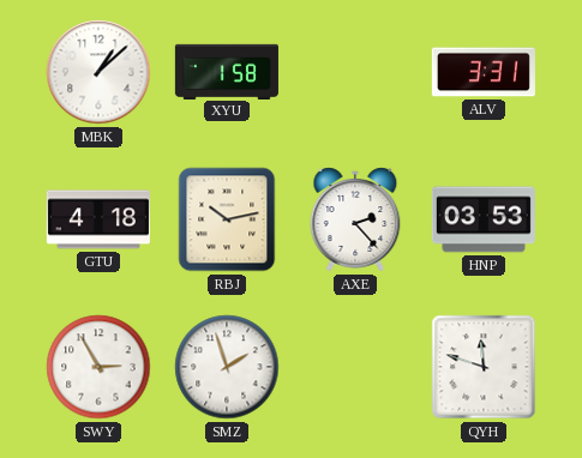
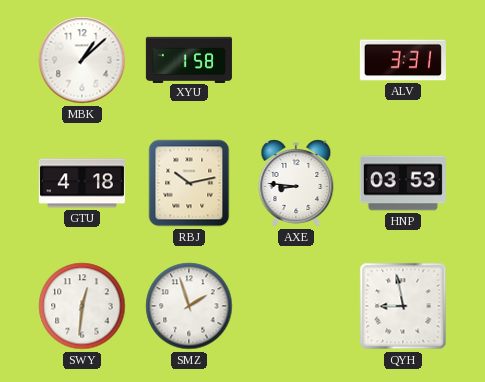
AXE: 2:23 -> 8:46 (296, 183)
SWY: 2:55 -> 12:31 (82, 306)
QYH: 11:48 -> 8:58 (403, 306)
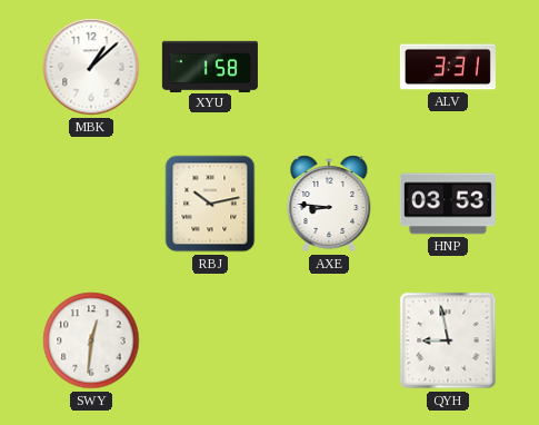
GTU: 4:18 -> none (82, 183)
SMZ: 1:57 -> none (189, 306)
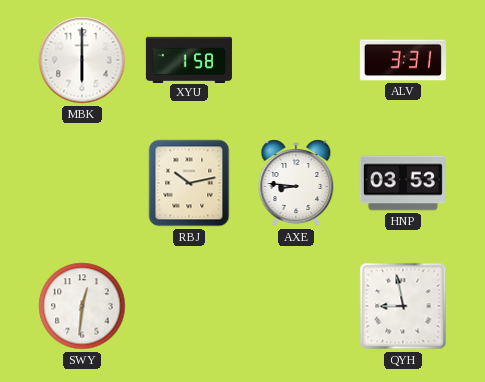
MBK: 1:08 -> 6:00 (82, 60)
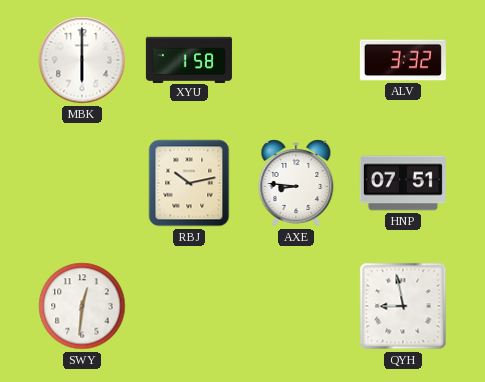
ALV: 3:31 -> 3:32 (403, 60)
HNP: 03:53 -> 07:51 (403, 183)
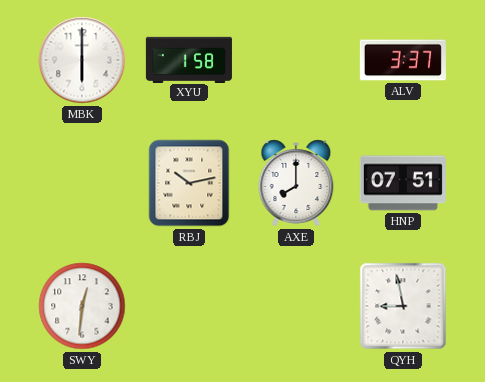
ALV: 3:32 -> 3:37 (403, 60)
AXE: 8:46 -> 8:00 (296, 183)
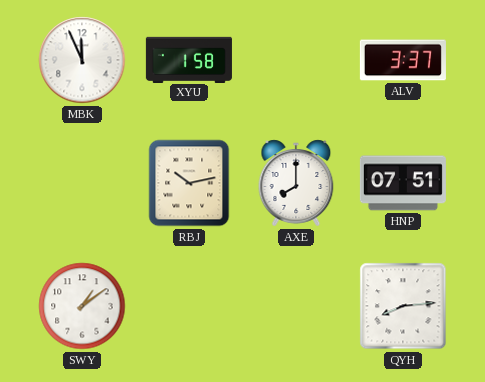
MBK: 6:00 -> 11:56 (82, 60)
SWY: 12:31 -> 1:09 (82, 306)
QYH: 8:58 -> 8:14 (403, 306)
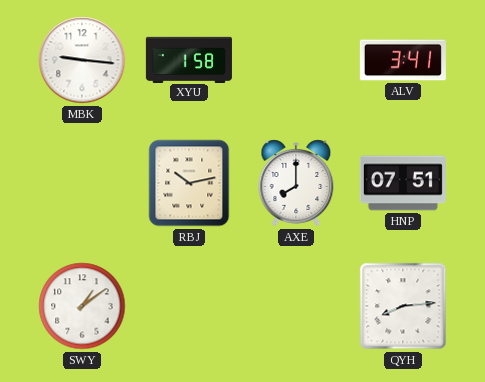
MBK: 11:56 -> 9:16 (82, 60)
ALV: 3:37 -> 3:41 (403, 60)
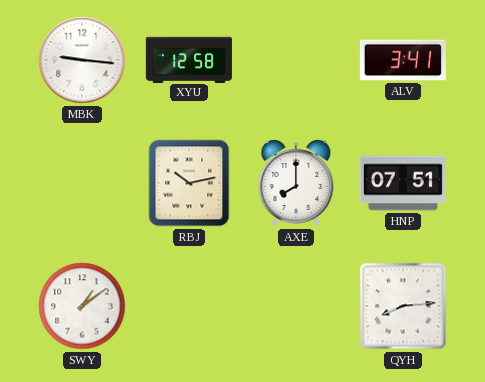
XYU: 1:58 -> 12:58 (189, 59)
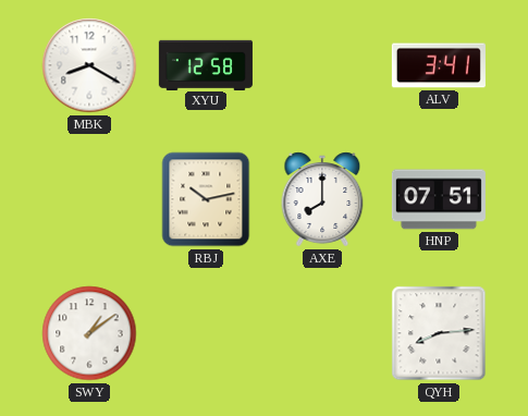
MBK: 9:16 -> 8:20 (89, 65)
